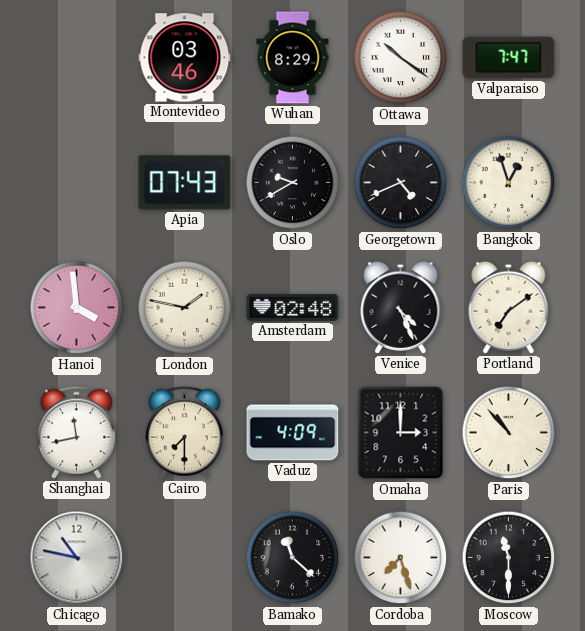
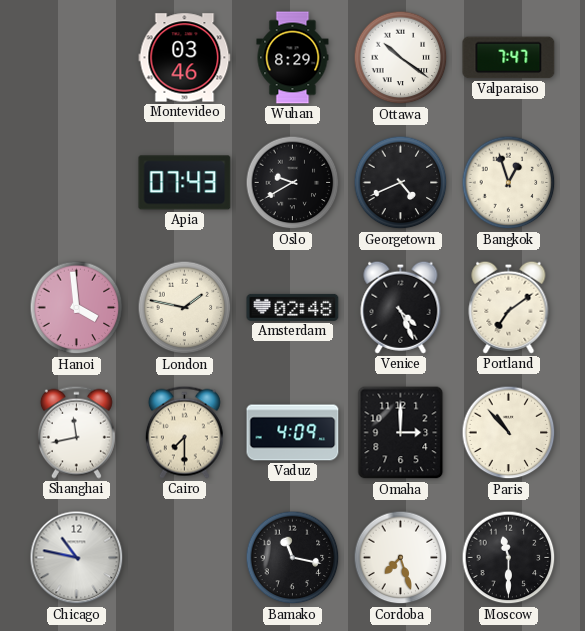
Bamako: 11:22 -> 11:17 (293, 558)
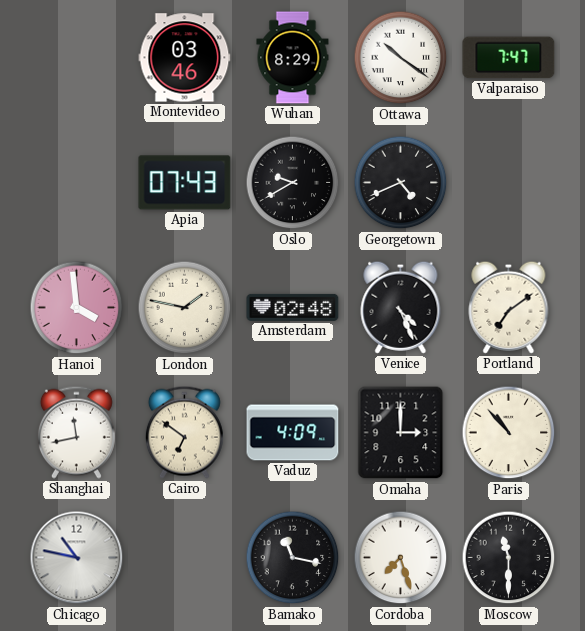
Bangkok: 12:57 -> none (509, 183)
Cairo: 7:30 -> 6:51 (184, 432)
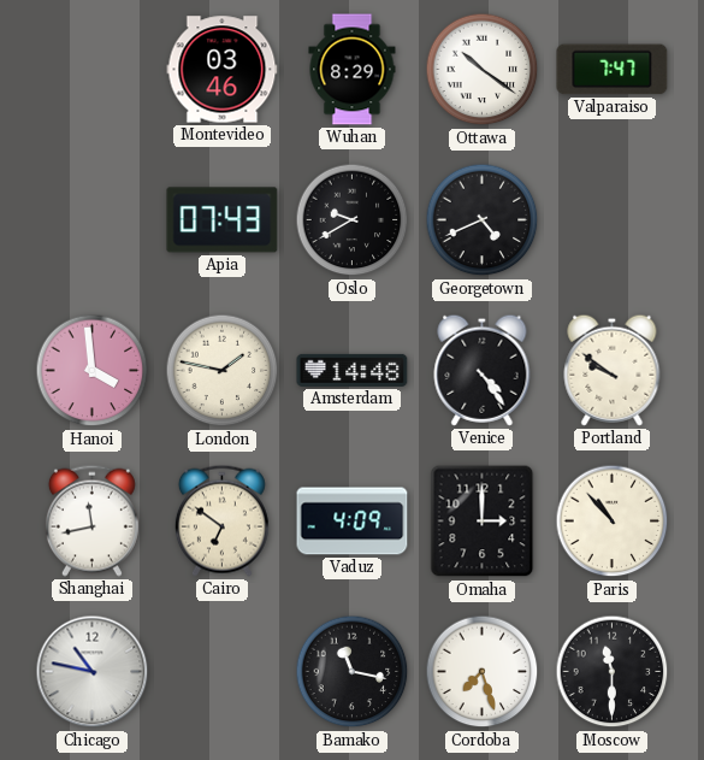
Amsterdam: 02:48 -> 14:48 (353, 370)
Venice: 4:26 -> 4:24 (483, 370)
Portland: 7:09 -> 9:51 (613, 370)
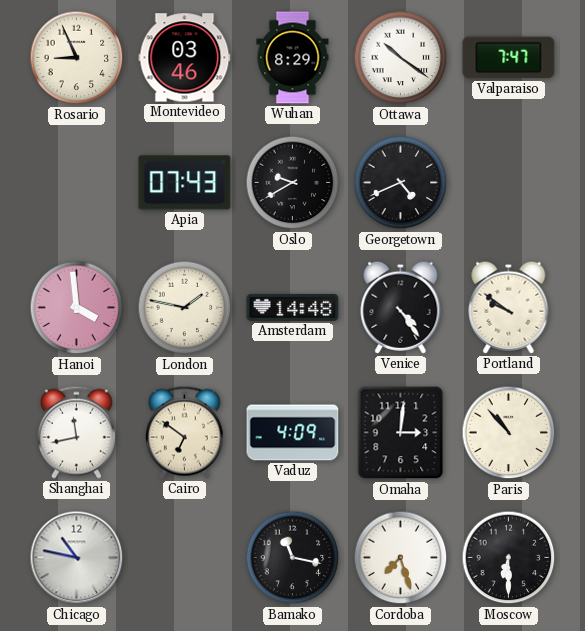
Rosario: none -> 8:56 (77, 58)
Omaha: 3:00 -> 3:01 (401, 433)
Moscow: 11:30 -> 6:30 (509, 558)
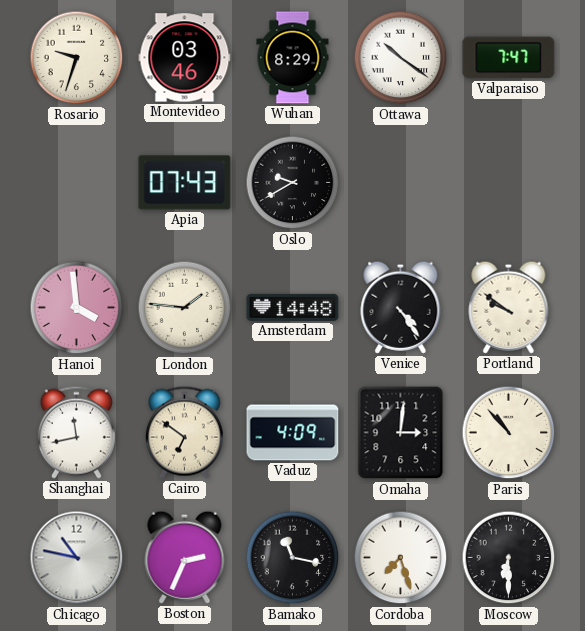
Rosario: 8:56 -> 9:33 (77, 58)
Georgetown: 4:41 -> none (401, 183)
London: 1:47 -> 1:46 (185, 308)
Boston: none -> 2:34 (185, 557)
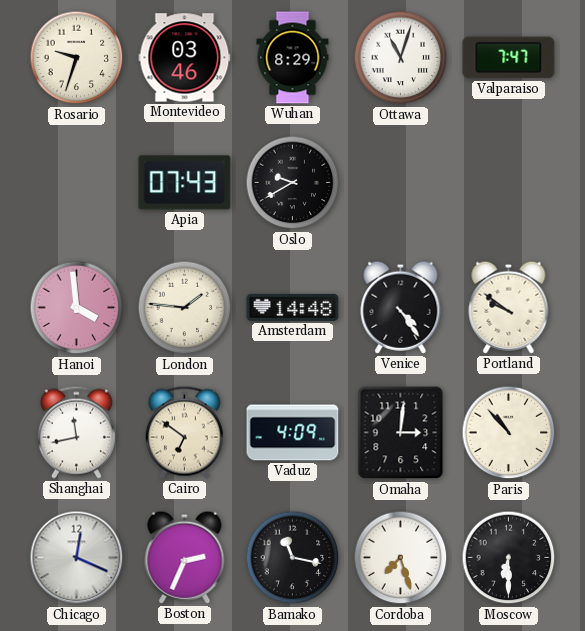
Ottawa: 10:21 -> 11:03 (401, 58)
Chicago: 10:47 -> 12:19 (77, 558)
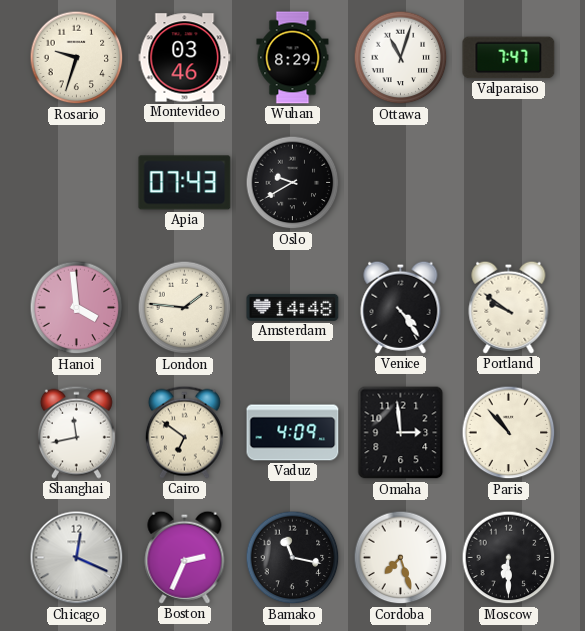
Omaha: 3:01 -> 2:59 (401, 433)
